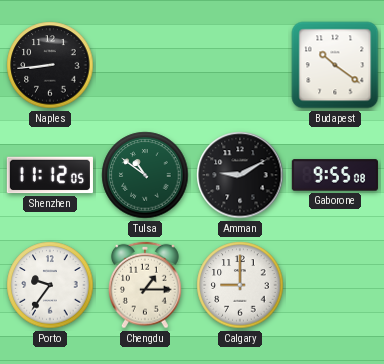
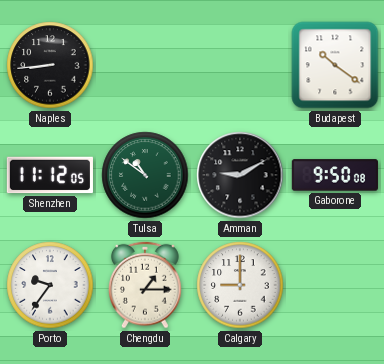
Gaborone: 9:55 -> 9:50 (335, 175)
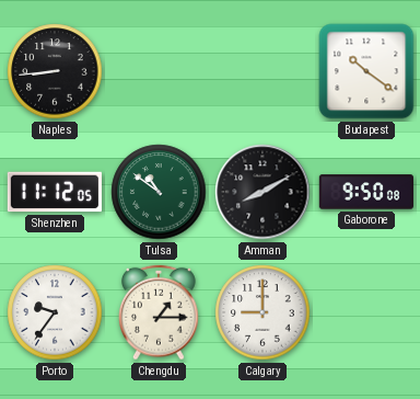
Amman: 9:10 -> 8:10 (262, 192)
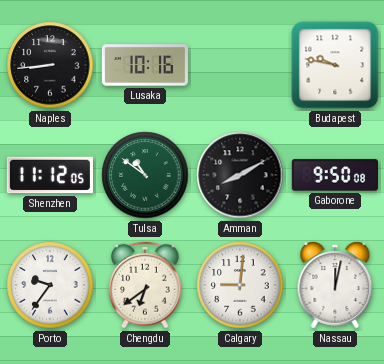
Lusaka: none -> 10:16 (145, 65)
Budapest: 10:21 -> 9:47 (335, 65)
Chengdu: 1:15 -> 6:39 (146, 285)
Calgary: 9:00 -> 9:01 (240, 285)
Nassau: none -> 12:02 (335, 285)
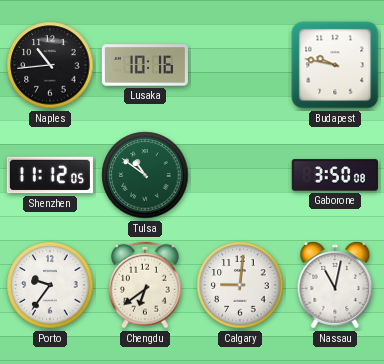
Naples: 8:44 -> 10:44 (50, 65)
Amman: 8:10 -> none (240, 175)
Gaborone: 9:50 -> 3:50 (335, 175)
Nassau: 12:02 -> 11:02 (335, 285)
